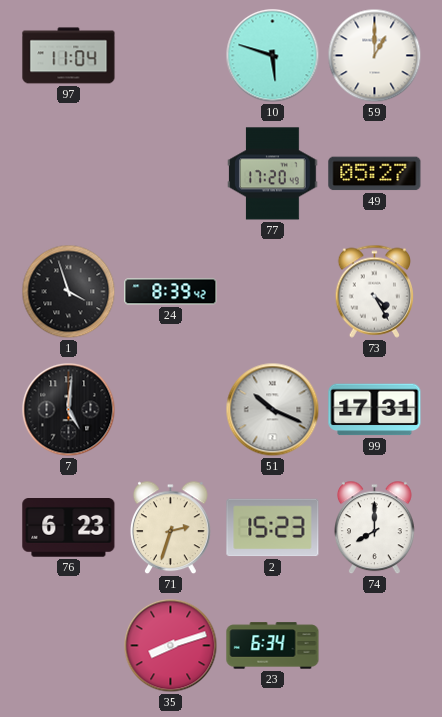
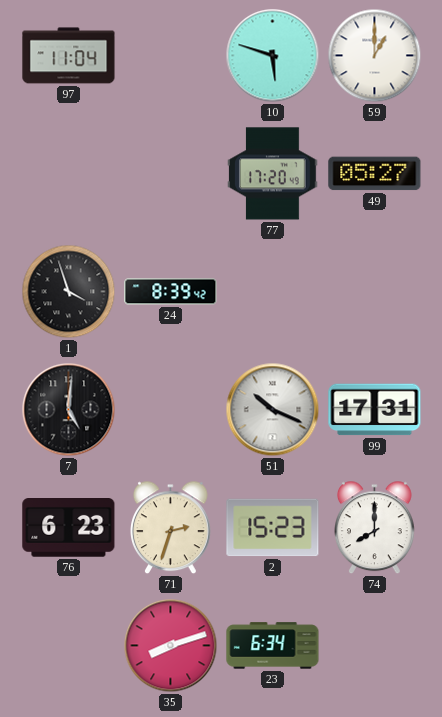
73: 4:25 -> none (375, 291)
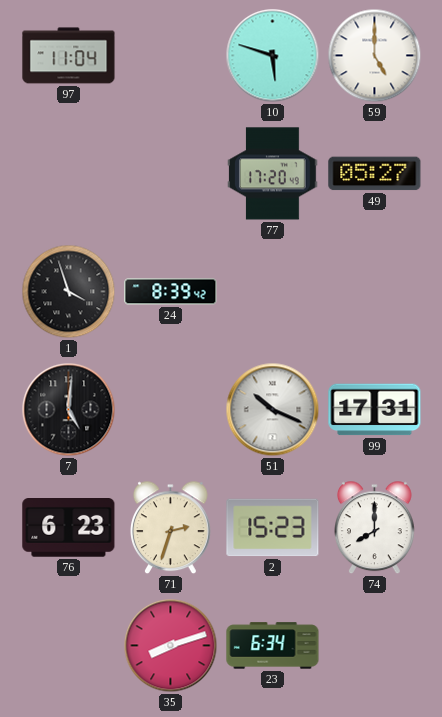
59: 1:00 -> 5:00 (375, 56)
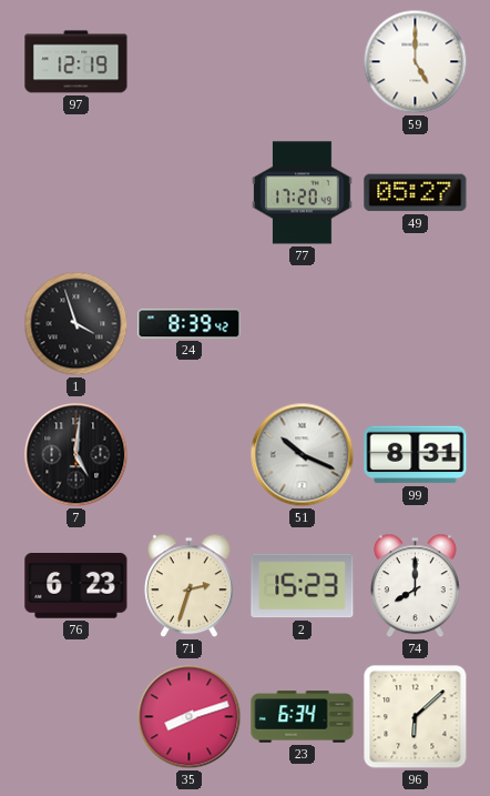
97: 11:04 -> 12:19 (76, 62)
10: 5:48 -> none (273, 56)
99: 17:31 -> 8:31 (416, 455)
96: none -> 6:08 (416, 717)
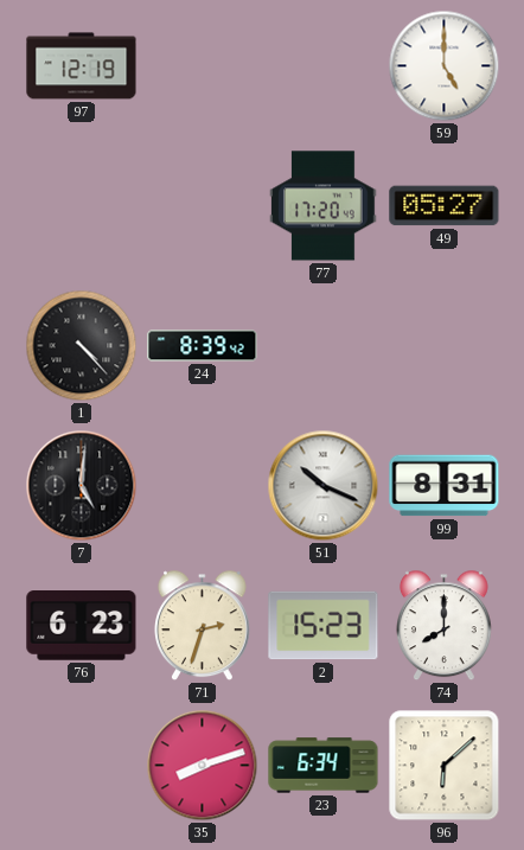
1: 3:57 -> 4:23 (82, 346)
